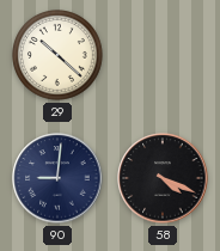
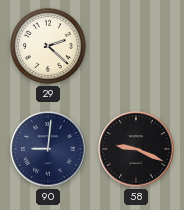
29: 10:22 -> 2:22 (49, 47)
58: 4:19 -> 9:19 (136, 149)
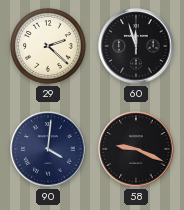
60: none -> 11:57 (136, 46)
90: 9:01 -> 4:01 (48, 149)
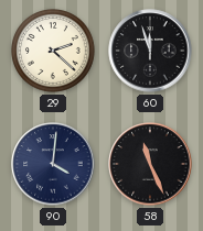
58: 9:19 -> 11:26 (150, 164)
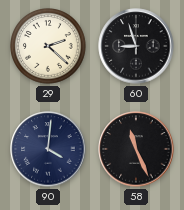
60: 11:57 -> 8:57 (136, 46)
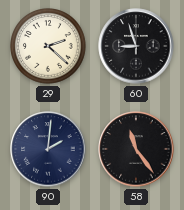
90: 4:01 -> 2:01 (48, 149)
58: 11:26 -> 11:24 (136, 149)
